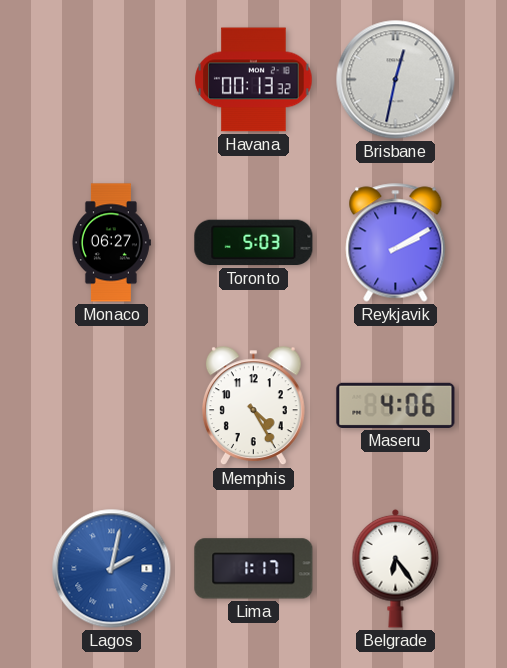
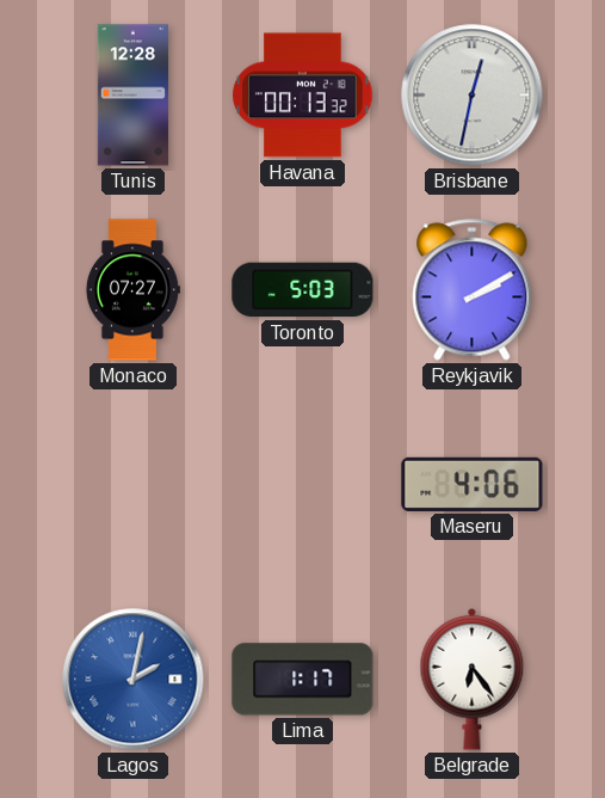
Tunis: none -> 12:28 (132, 96)
Monaco: 06:27 -> 07:27 (132, 290)
Memphis: 4:25 -> none (253, 406)
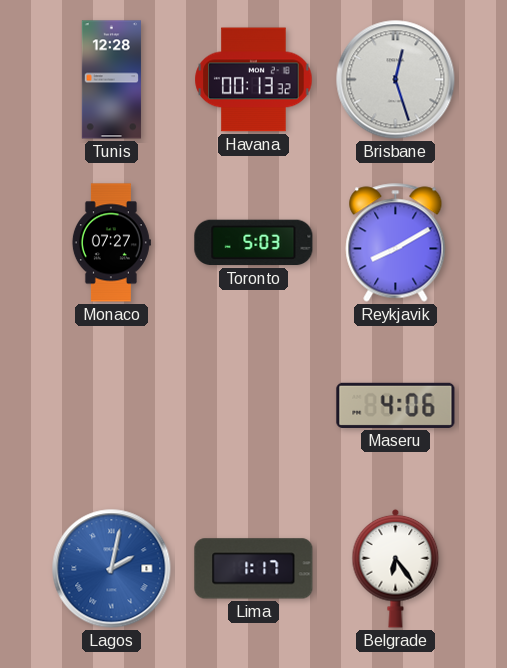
Brisbane: 12:32 -> 12:27 (396, 80)
Reykjavik: 2:10 -> 8:10 (396, 243)
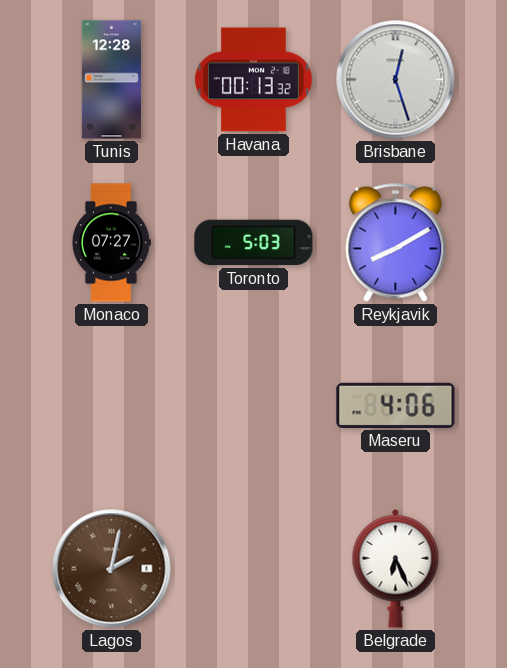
Lagos dial: blue -> brown (112, 569)
Lima: 1:17 -> none (254, 569)
Belgrade: 6:24 -> 6:26 (396, 568)
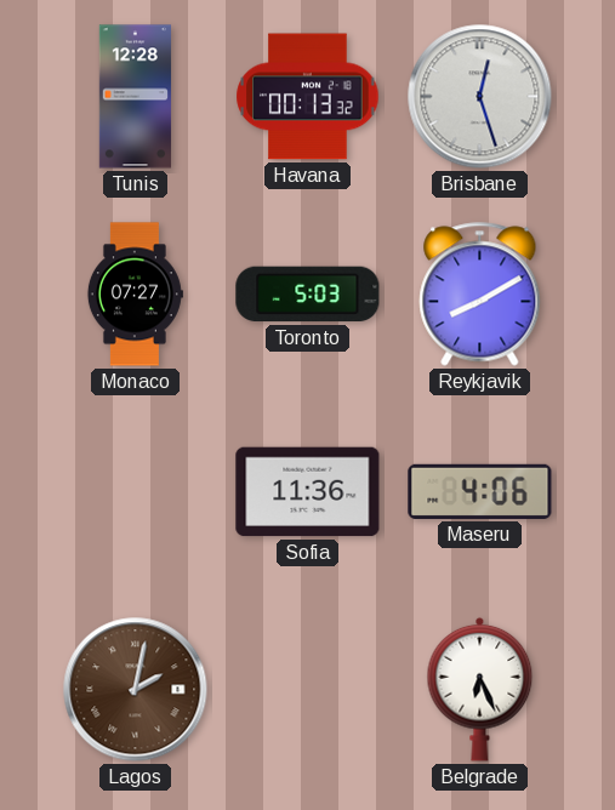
Sofia: none -> 11:36 (308, 492)
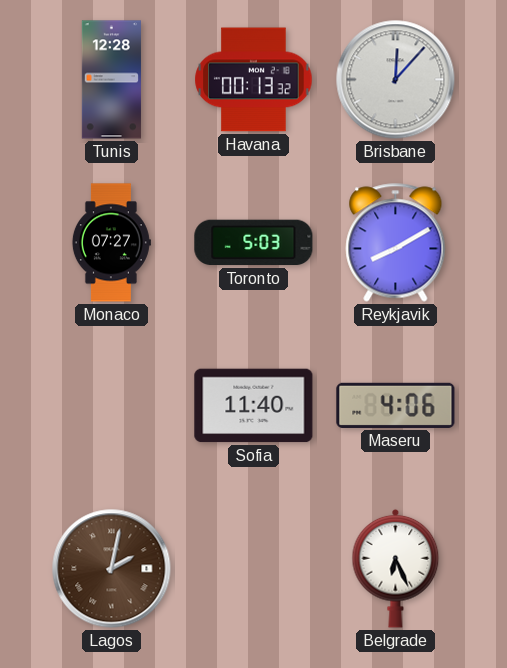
Brisbane: 12:27 -> 12:07 (396, 80)
Sofia: 11:36 -> 11:40 (254, 406)
